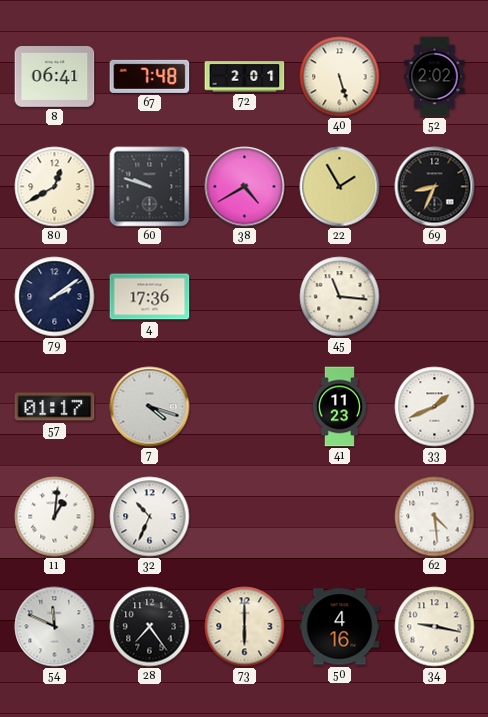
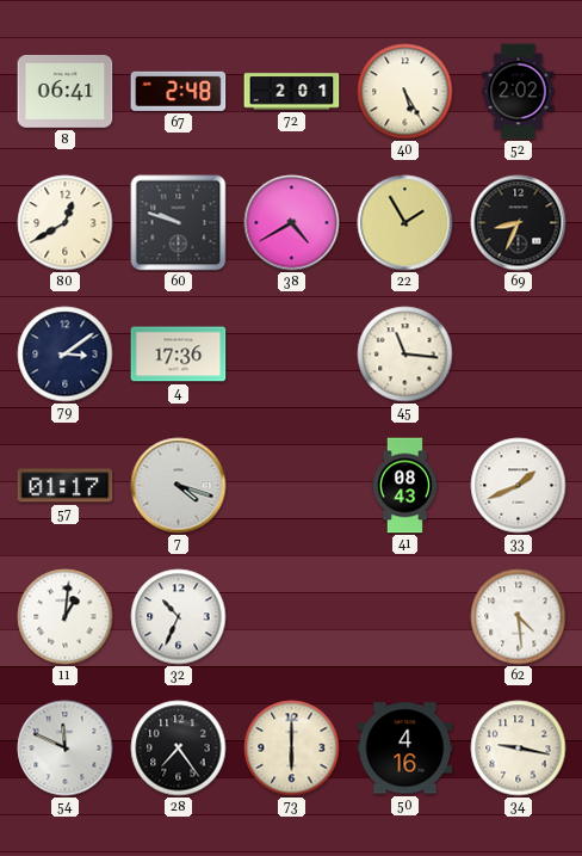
67: 7:48 -> 2:48 (179, 91)
40: 5:27 -> 5:25 (405, 92)
79: 2:09 -> 3:09 (66, 355)
41: 11:23 -> 08:43 (405, 486)
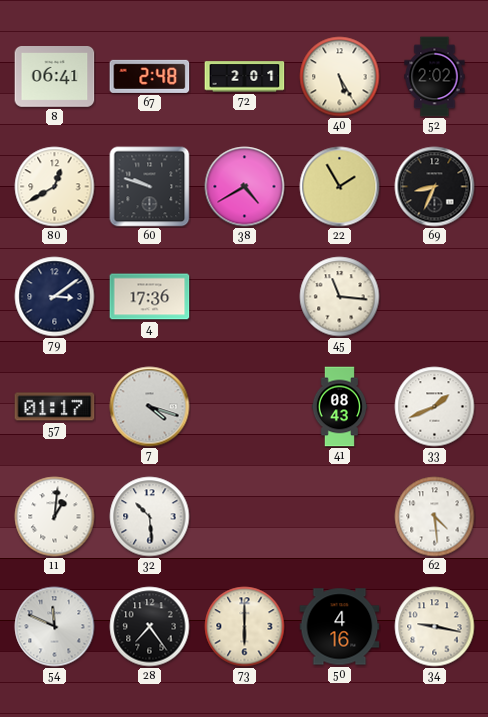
32: 10:34 -> 10:29 (150, 517)
